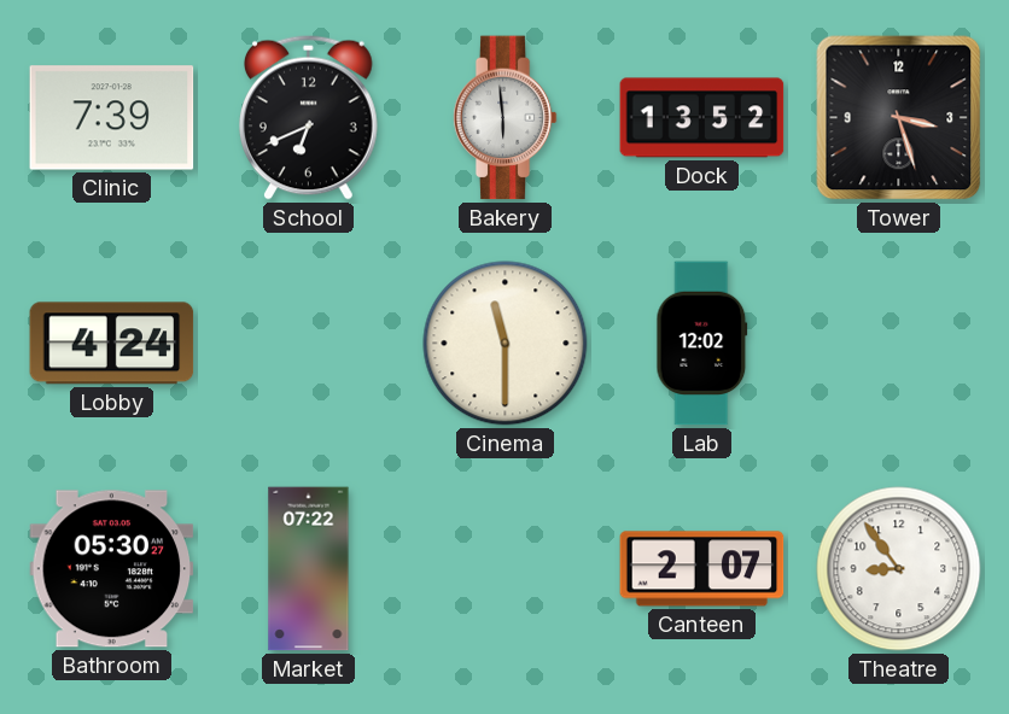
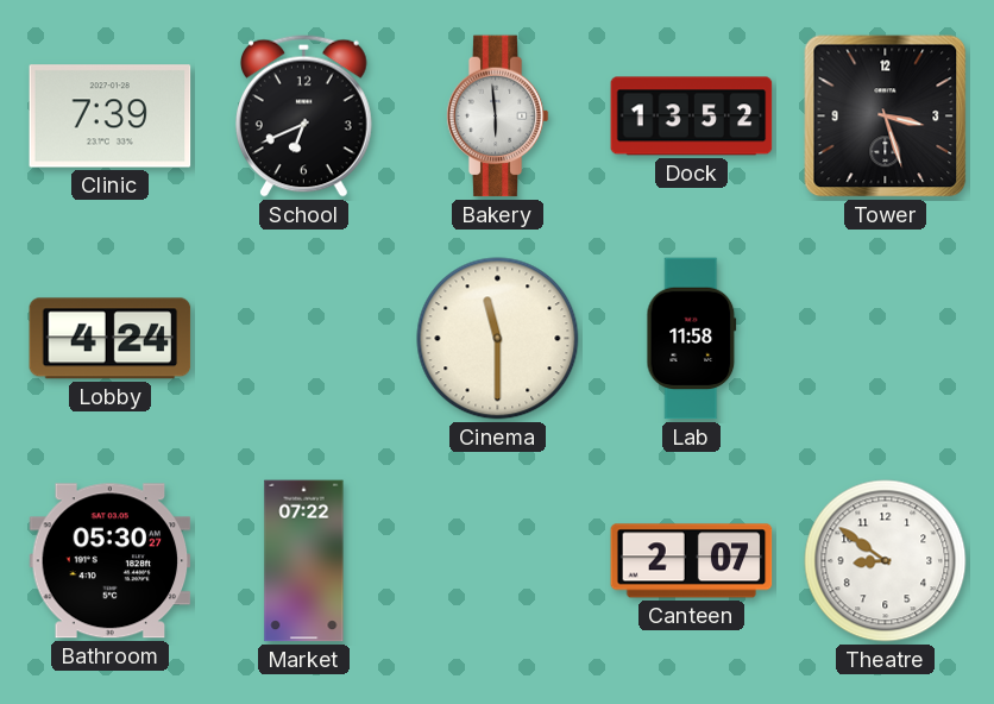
Lab: 12:02 -> 11:58 (692, 339)
Theatre: 8:54 -> 8:51 (886, 561)
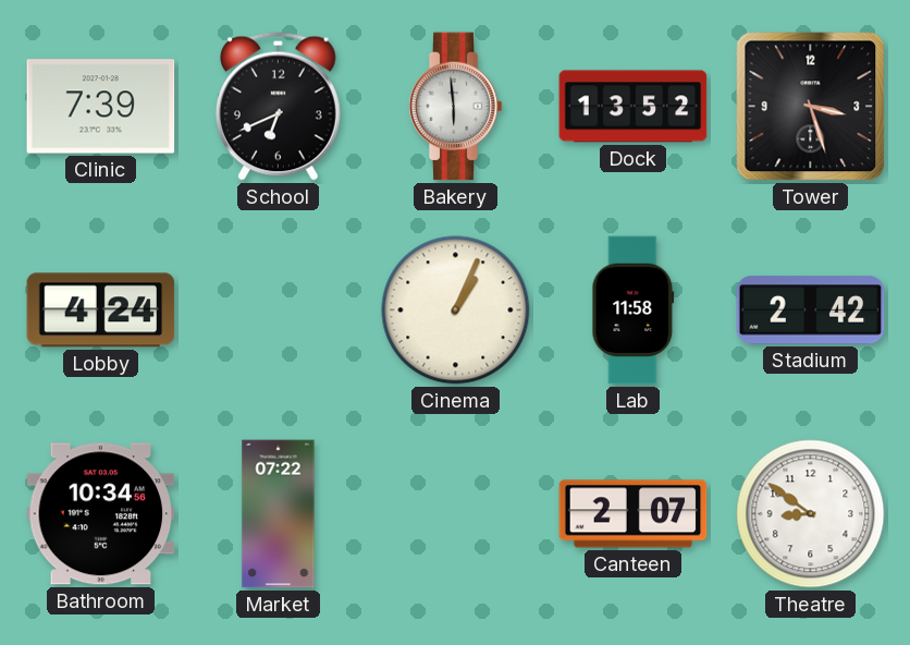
Cinema: 11:30 -> 1:04 (456, 311)
Stadium: none -> 2:42 (811, 311)
Bathroom: 05:30 -> 10:34 (101, 514)
